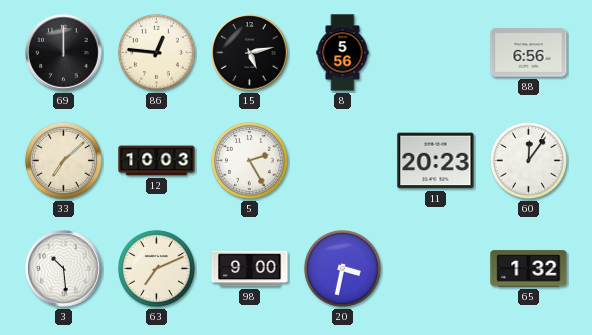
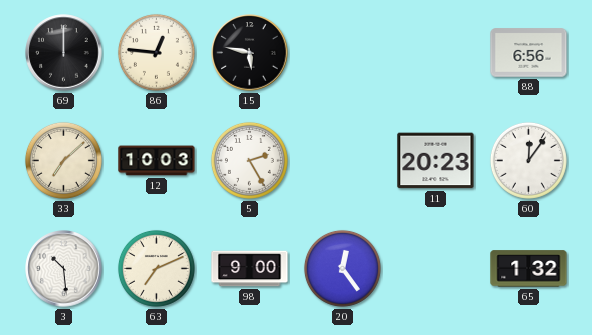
15: 5:13 -> 5:47 (250, 53)
8: 5:56 -> none (343, 53)
20: 3:32 -> 12:24 (342, 268)
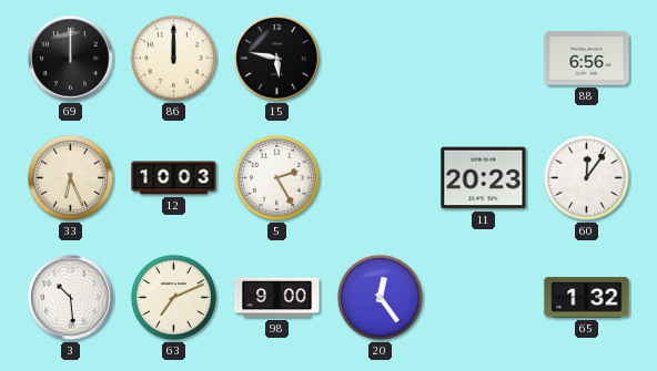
86: 12:46 -> 12:00 (173, 58)
33: 7:08 -> 6:26 (70, 177)
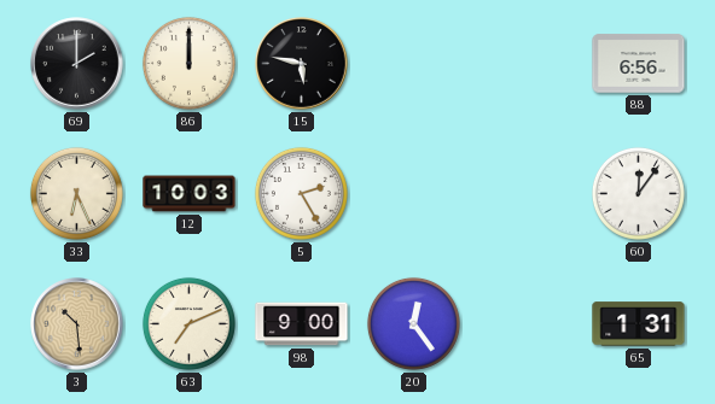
69: 12:00 -> 2:00 (77, 64)
11: 20:23 -> none (484, 178)
3 dial: white -> champagne (77, 324)
65: 1:32 -> 1:31 (639, 324)
